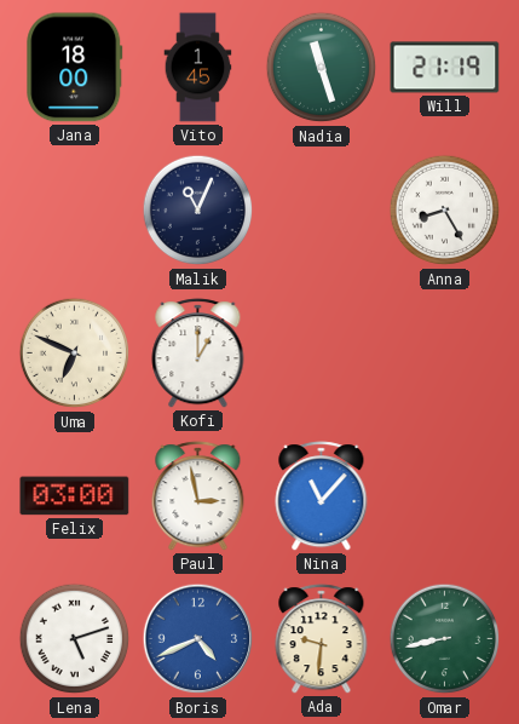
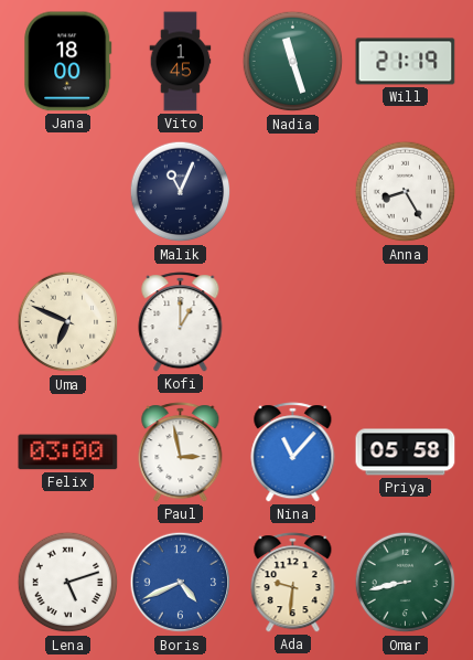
Priya: none -> 05:58 (406, 453)
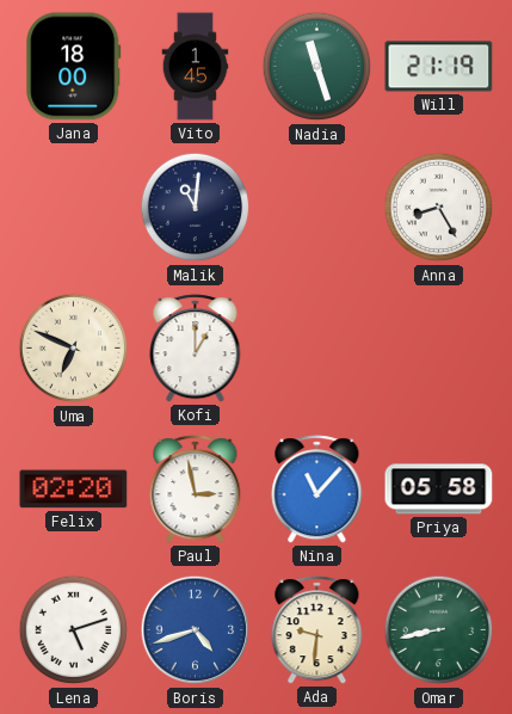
Malik: 11:04 -> 11:01 (196, 208)
Felix: 03:00 -> 02:20 (74, 490)
Boris: 4:41 -> 4:42 (196, 630)
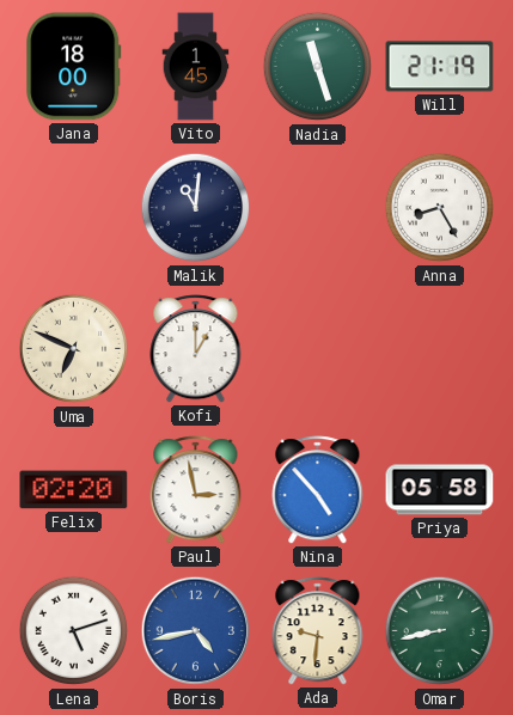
Nina: 11:07 -> 4:53 (318, 490)
Boris: 4:42 -> 4:43 (196, 631)
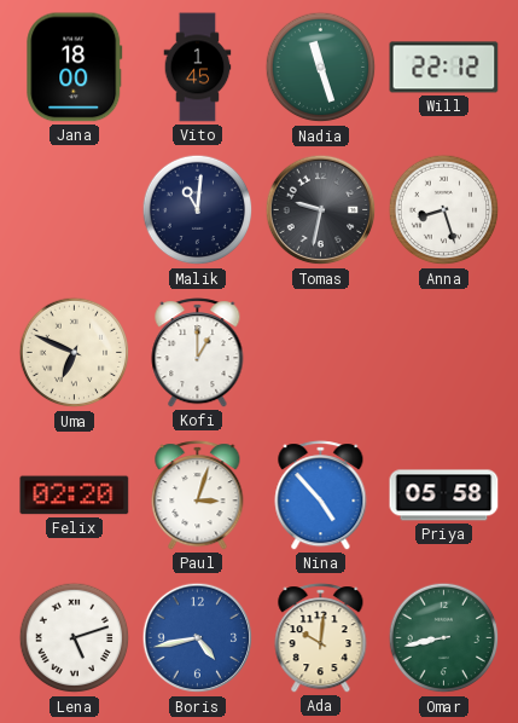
Will: 21:19 -> 22:12 (444, 68)
Tomas: none -> 9:32 (321, 210)
Anna: 8:25 -> 8:27 (444, 210)
Paul: 2:58 -> 3:03 (198, 496)
Ada: 9:31 -> 10:01 (321, 638)
